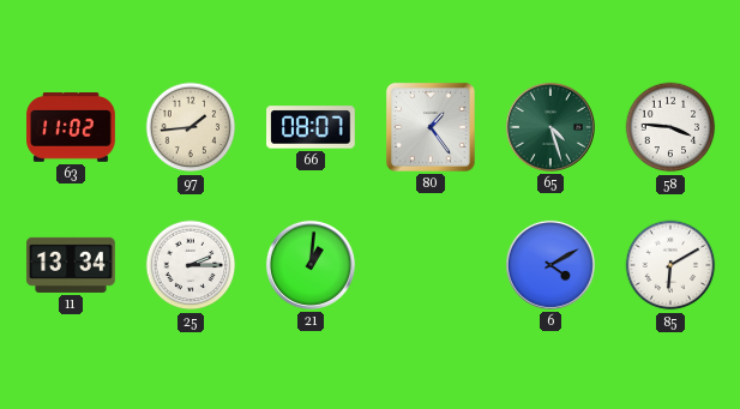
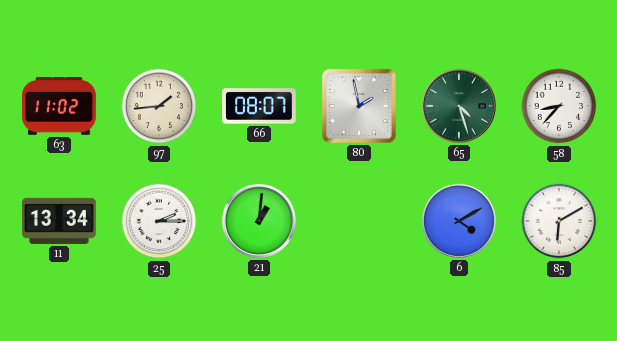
80: 1:24 -> 1:58 (359, 106)
58: 3:46 -> 8:37 (559, 106)
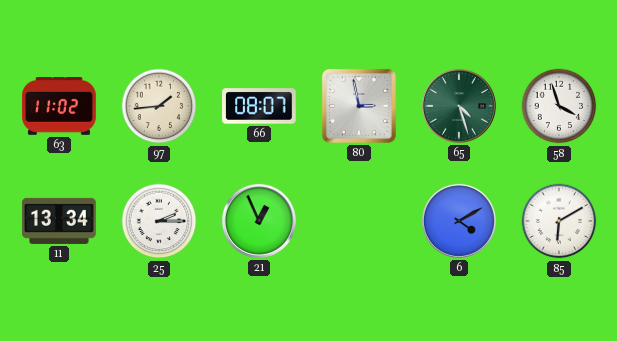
80: 1:58 -> 2:58 (359, 106)
58: 8:37 -> 3:57 (559, 106)
21: 1:01 -> 12:56 (259, 221)
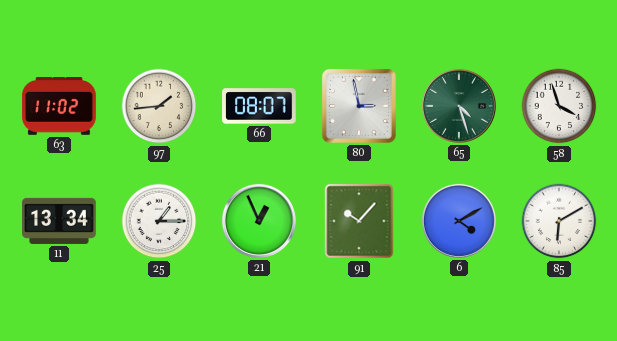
25: 2:15 -> 1:15 (159, 221)
91: none -> 10:07 (359, 221)
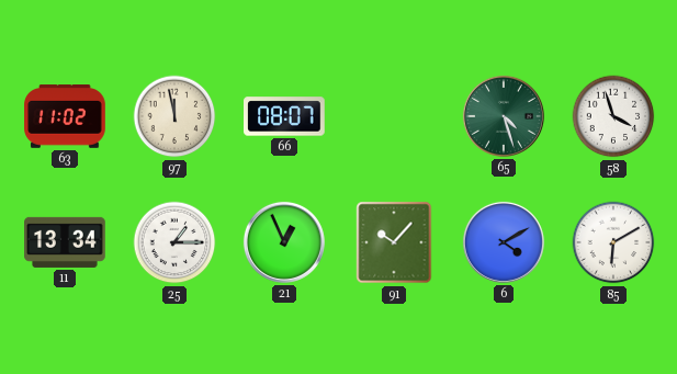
97: 1:44 -> 11:58 (174, 116)
80: 2:58 -> none (359, 106)
